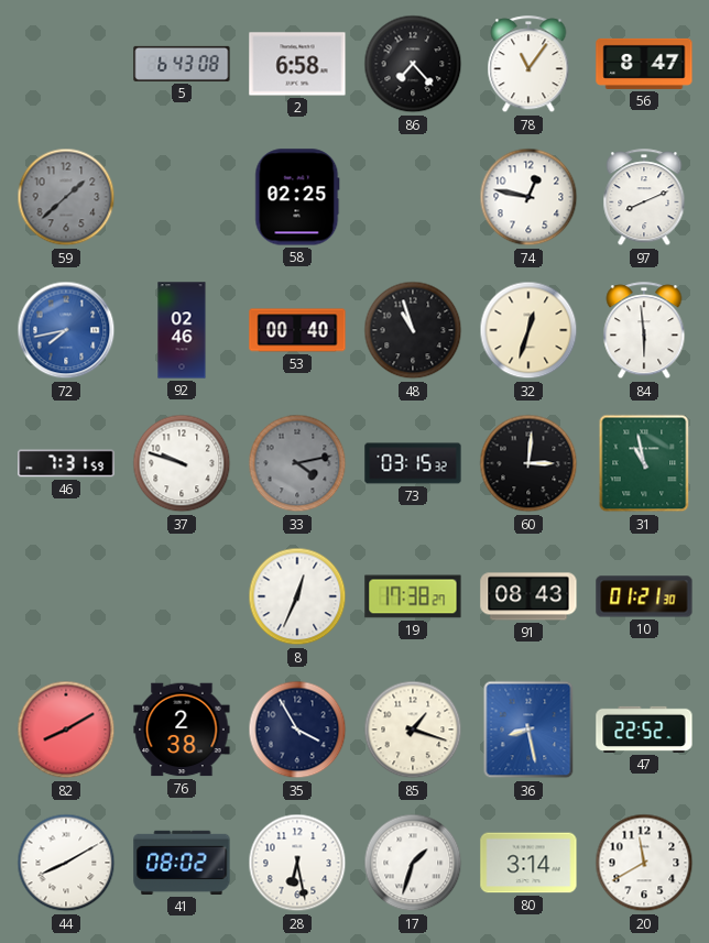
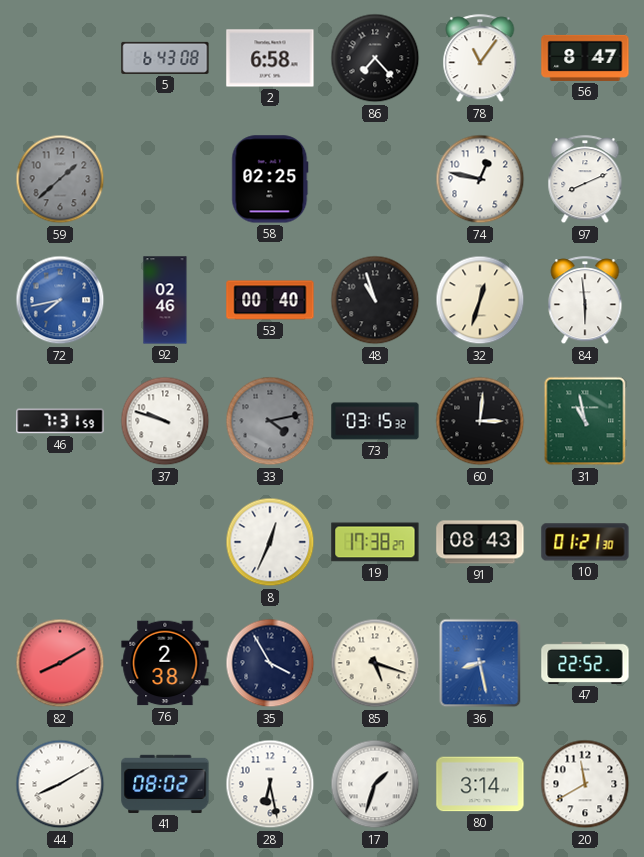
85: 1:18 -> 5:18 (375, 663)
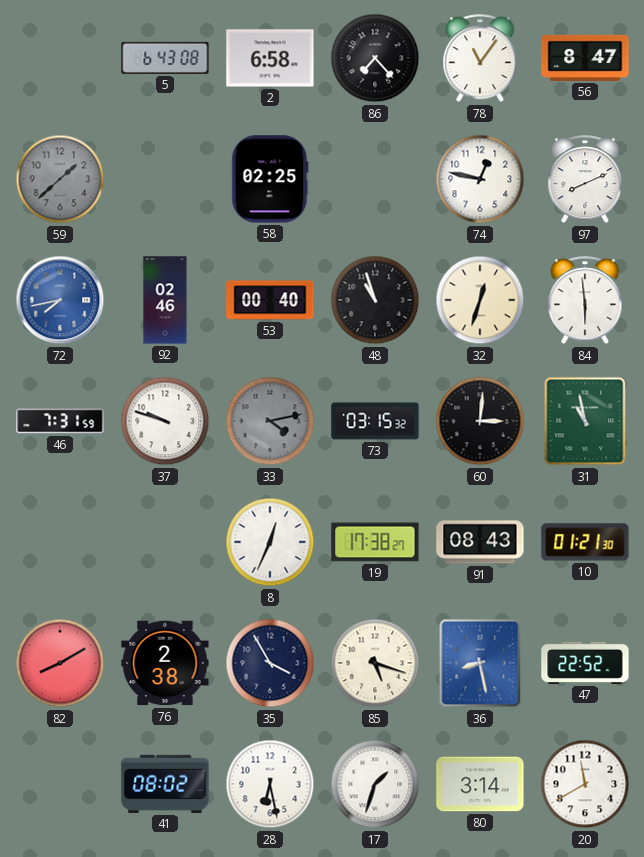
44: 8:10 -> none (60, 784)
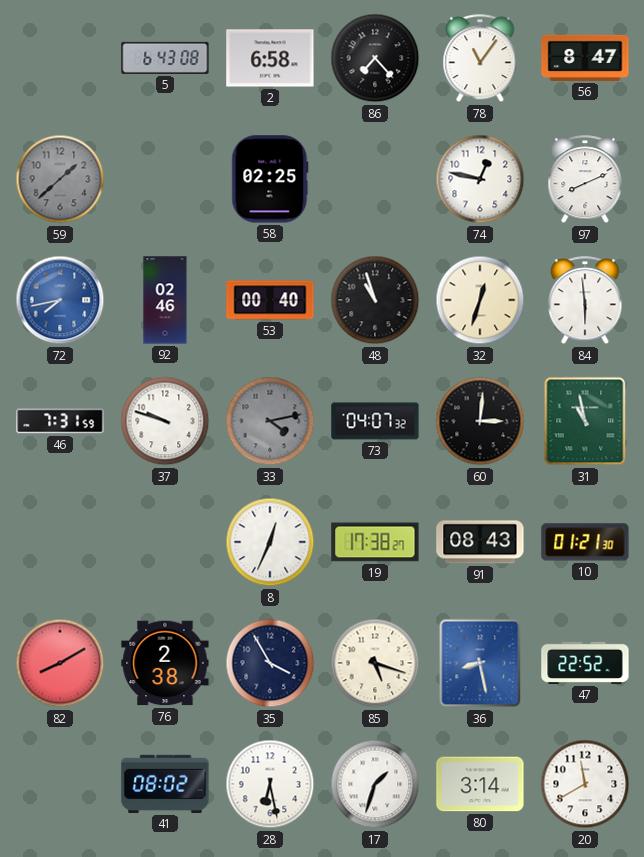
73: 03:15 -> 04:07 (375, 421)
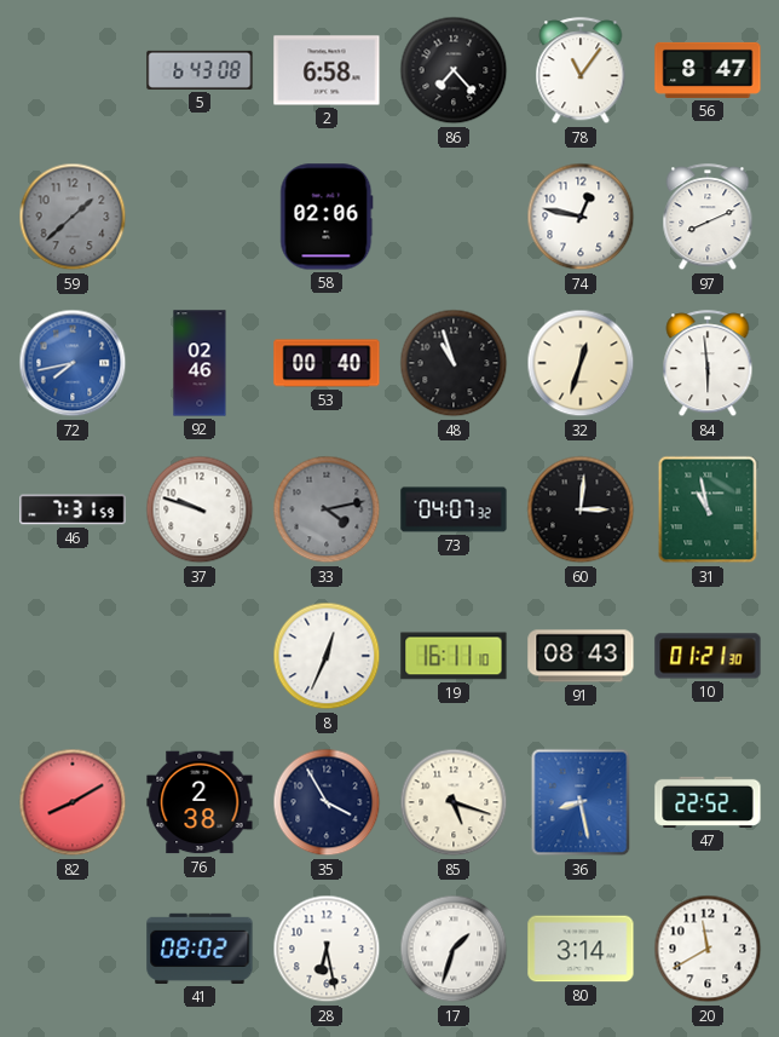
58: 02:25 -> 02:06 (327, 217)
19: 17:38 -> 16:11 (454, 656)
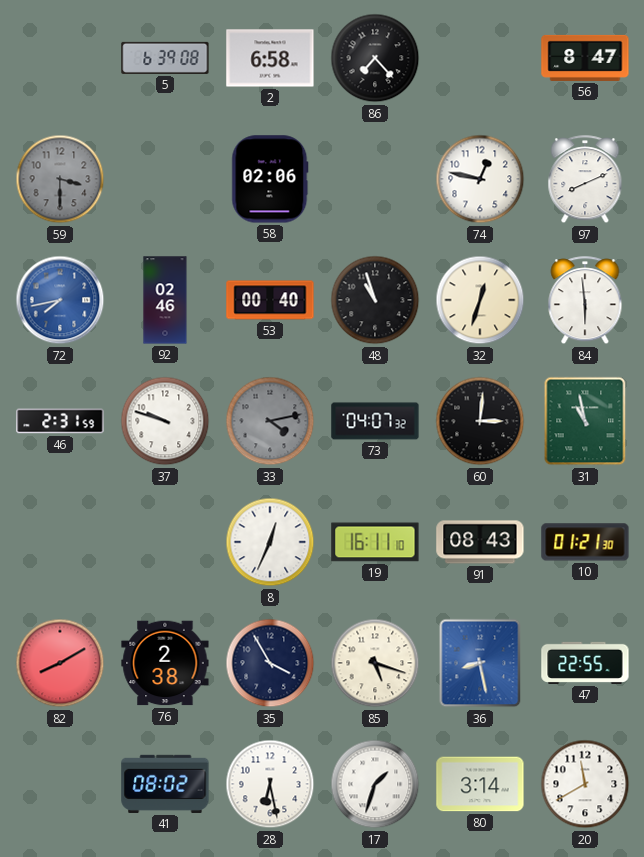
5: 6:43 -> 6:39 (165, 58)
78: 11:06 -> none (581, 71)
59: 1:38 -> 3:30 (60, 179)
46: 7:31 -> 2:31 (60, 421)
47: 22:52 -> 22:55 (585, 663)
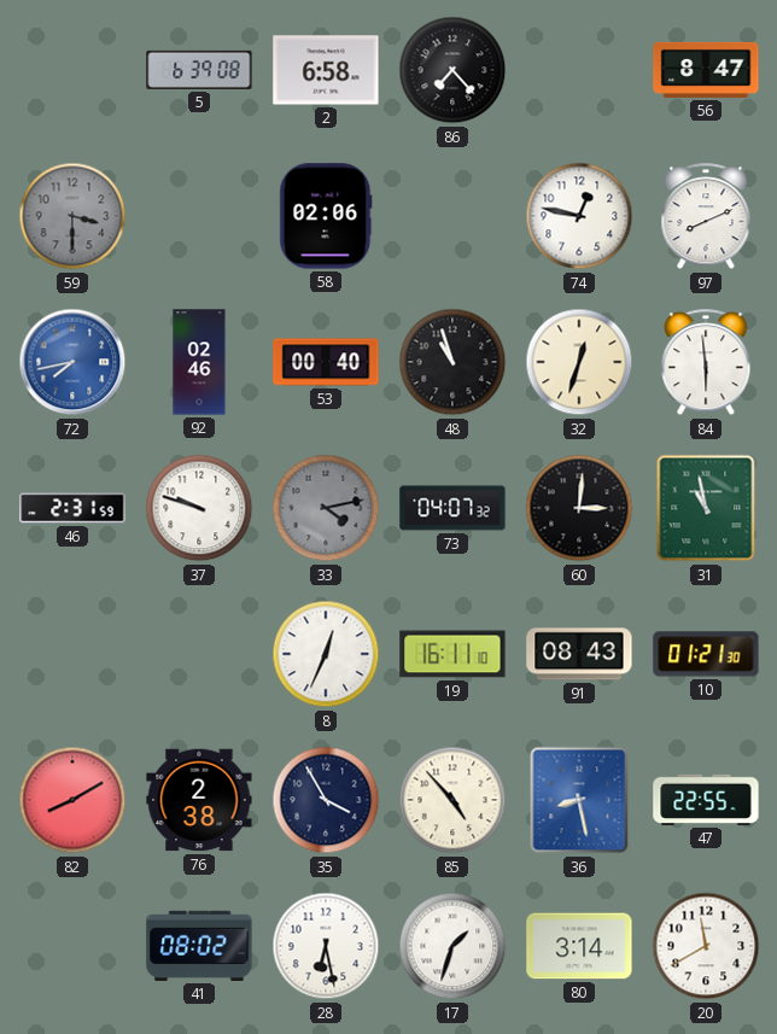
85: 5:18 -> 4:53 (452, 800)
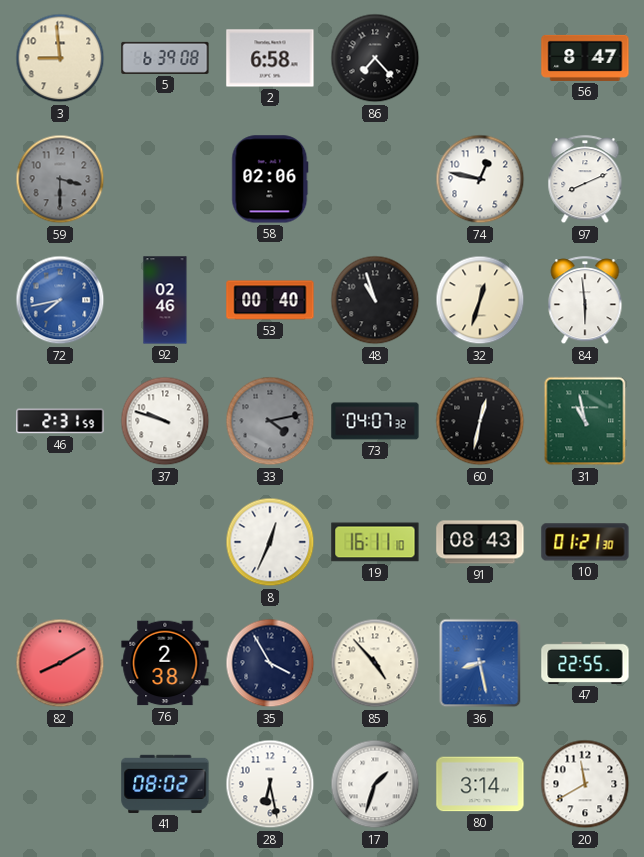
3: none -> 8:59 (60, 58)
60: 3:01 -> 12:32 (480, 421)
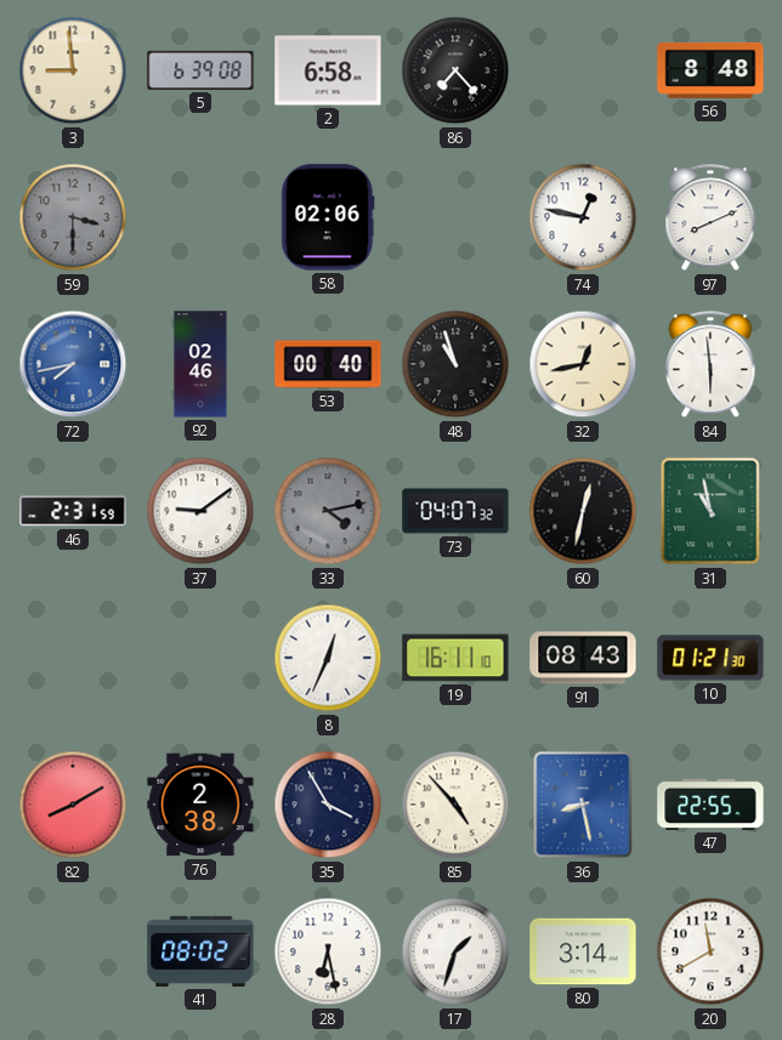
56: 8:47 -> 8:48 (710, 70)
32: 12:33 -> 12:43 (583, 364)
37: 9:48 -> 9:09 (200, 511)
